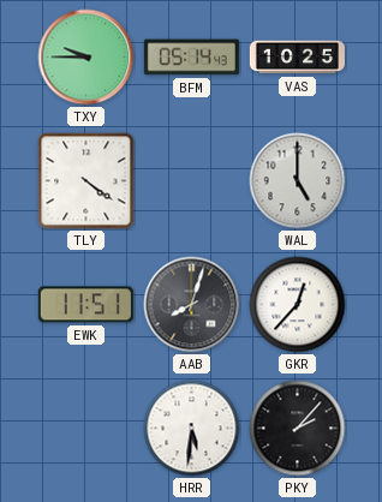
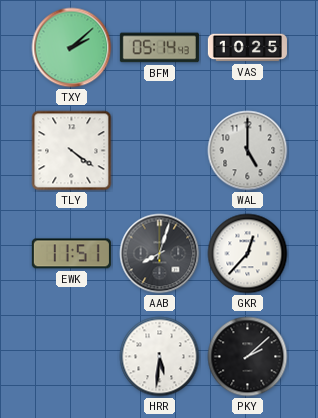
TXY: 9:45 -> 2:08 (72, 48)
PKY: 2:07 -> 2:08 (248, 357)
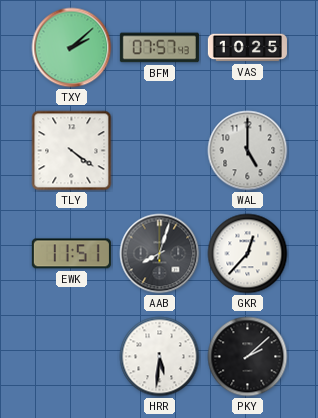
BFM: 05:14 -> 07:57 (159, 48)
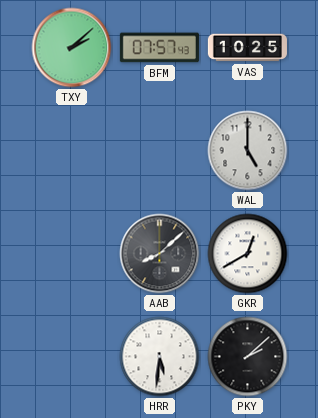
TLY: 4:21 -> none (72, 151)
EWK: 11:51 -> none (71, 254)
AAB: 8:03 -> 8:08 (160, 254)
GKR: 12:37 -> 12:40 (248, 254)
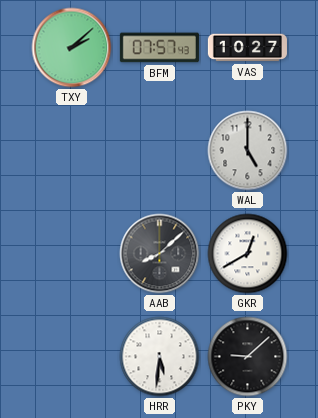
VAS: 10:25 -> 10:27 (247, 48)
PKY: 2:08 -> 9:08 (248, 357)
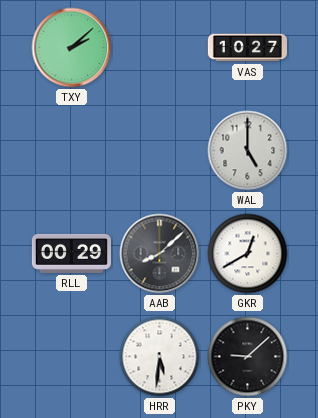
BFM: 07:57 -> none (159, 48)
RLL: none -> 00:29 (71, 253)
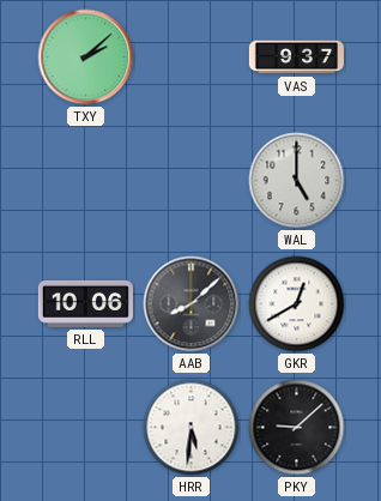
VAS: 10:27 -> 9:37 (296, 58)
RLL: 00:29 -> 10:06 (85, 303)
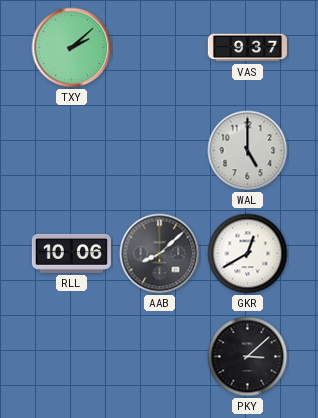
HRR: 5:31 -> none (192, 428)
PKY: 9:08 -> 3:08 (248, 357)
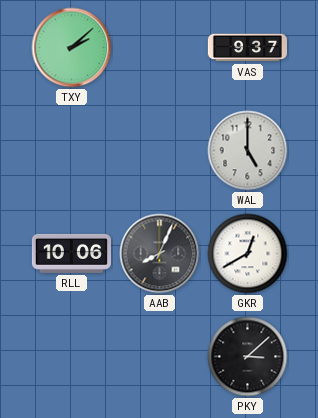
AAB: 8:08 -> 8:04 (160, 254)
